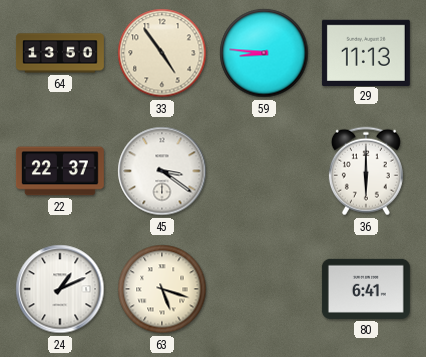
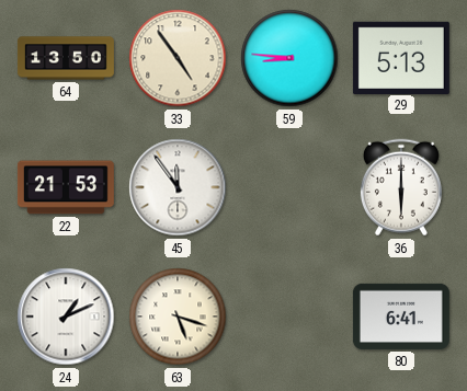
29: 11:13 -> 5:13 (401, 57)
22: 22:37 -> 21:53 (66, 187)
45: 3:21 -> 11:54 (178, 187)
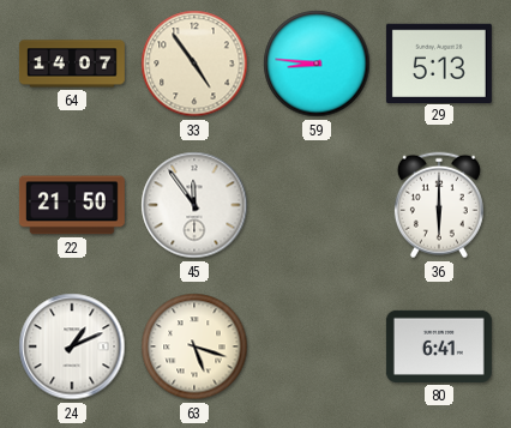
64: 13:50 -> 14:07 (72, 64)
22: 21:53 -> 21:50 (72, 205)
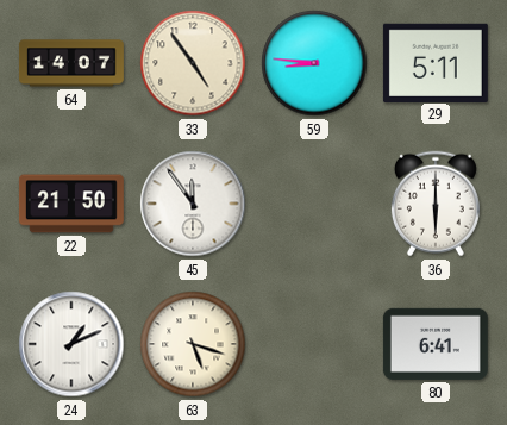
29: 5:13 -> 5:11 (436, 62)
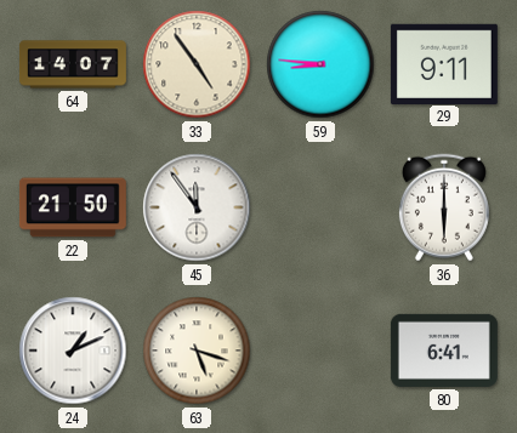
29: 5:11 -> 9:11 (444, 63)
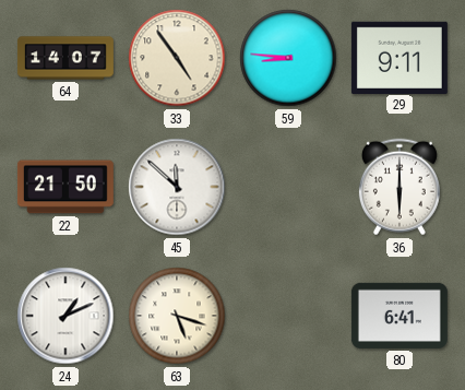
45: 11:54 -> 11:52 (177, 187)
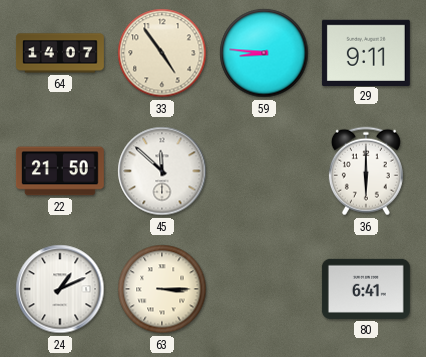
63: 5:18 -> 3:15 (162, 289)
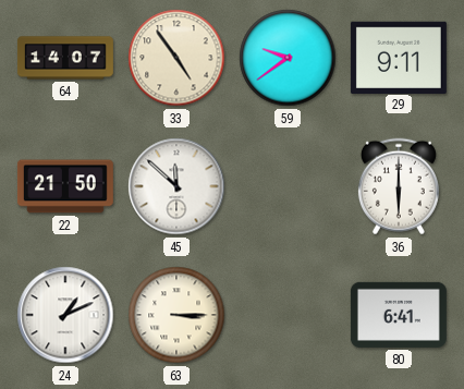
59: 8:46 -> 9:39 (288, 58)
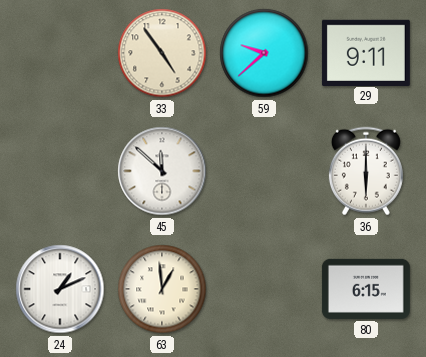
64: 14:07 -> none (65, 58)
59: 9:39 -> 9:38 (264, 53)
22: 21:50 -> none (65, 186)
63: 3:15 -> 12:59 (162, 289)
80: 6:41 -> 6:15 (366, 289)
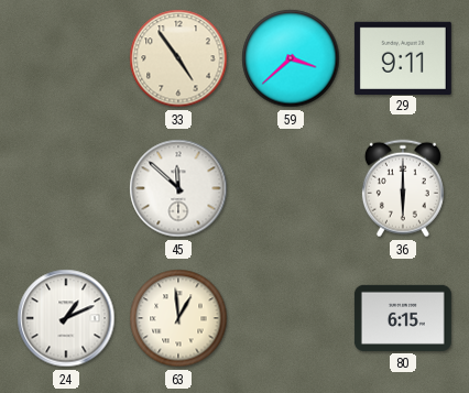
59: 9:38 -> 3:38 (291, 58)
